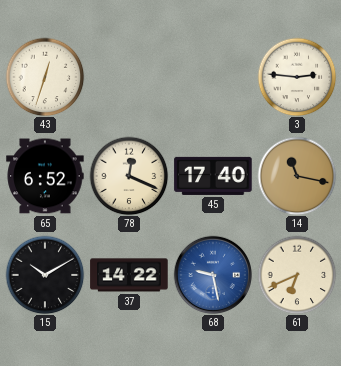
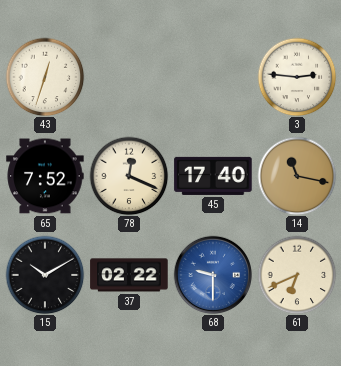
65: 6:52 -> 7:52 (45, 176)
37: 14:22 -> 02:22 (129, 275)
68: 9:28 -> 9:30 (212, 274)
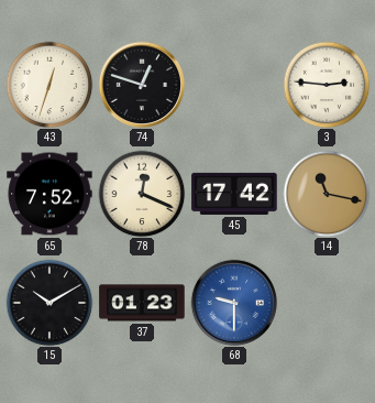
74: none -> 12:48 (141, 84)
45: 17:40 -> 17:42 (234, 194)
37: 02:22 -> 01:23 (142, 303)
61: 6:41 -> none (297, 275)
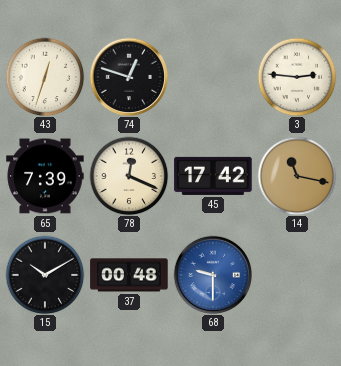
65: 7:52 -> 7:39 (45, 176)
37: 01:23 -> 00:48 (129, 275)
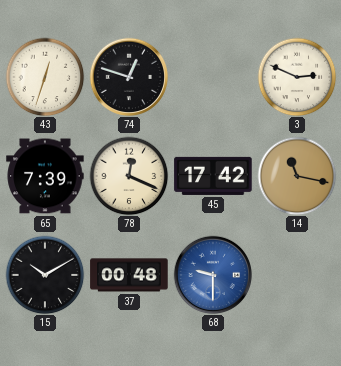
3: 2:46 -> 2:49 (297, 77)
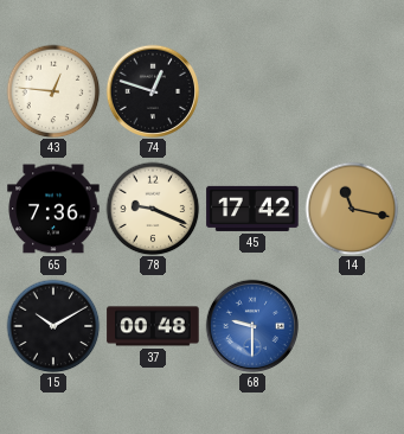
43: 12:33 -> 12:46 (53, 91)
3: 2:49 -> none (297, 77)
65: 7:39 -> 7:36 (53, 209)
78: 12:19 -> 9:19 (153, 209)
